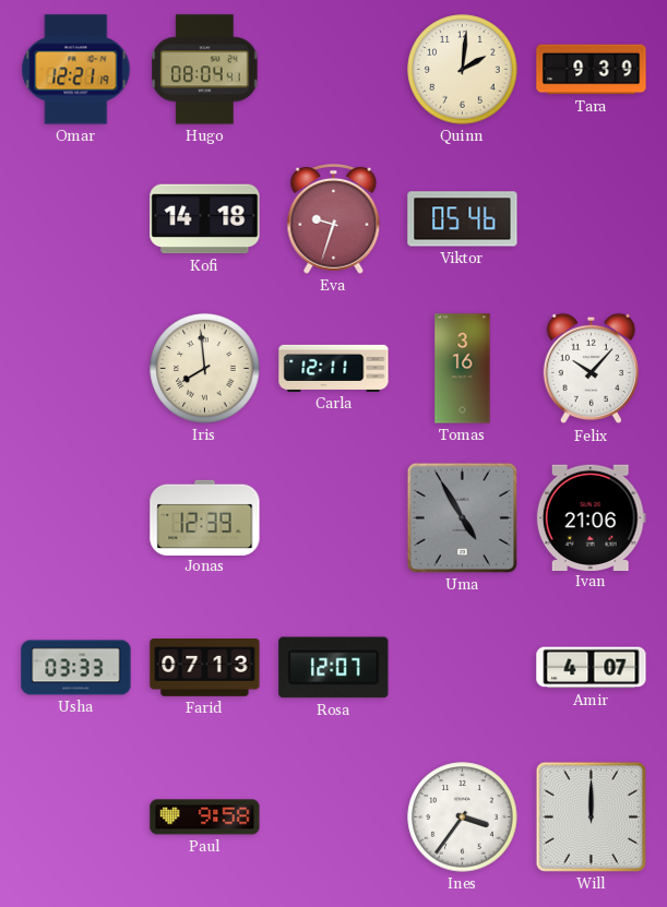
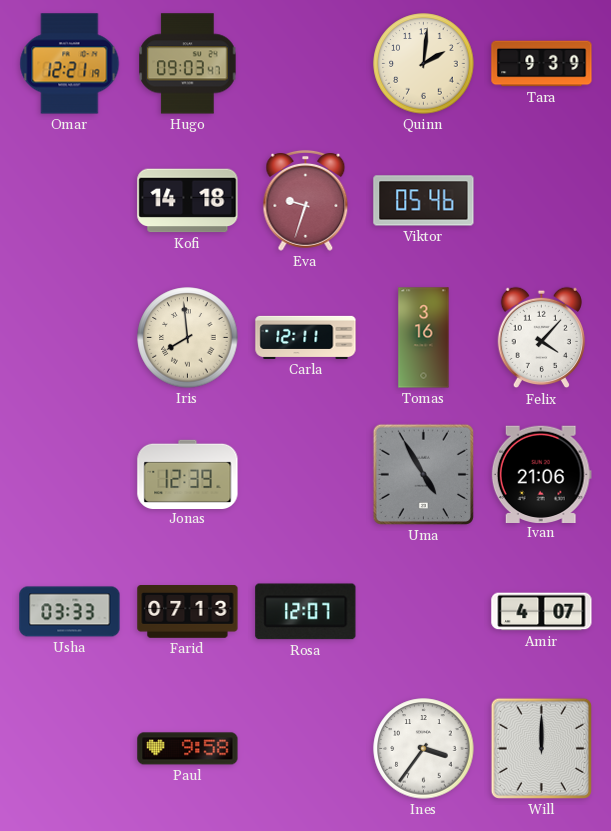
Hugo: 08:04 -> 09:03 (188, 64)
Felix: 10:07 -> 4:07 (541, 338)
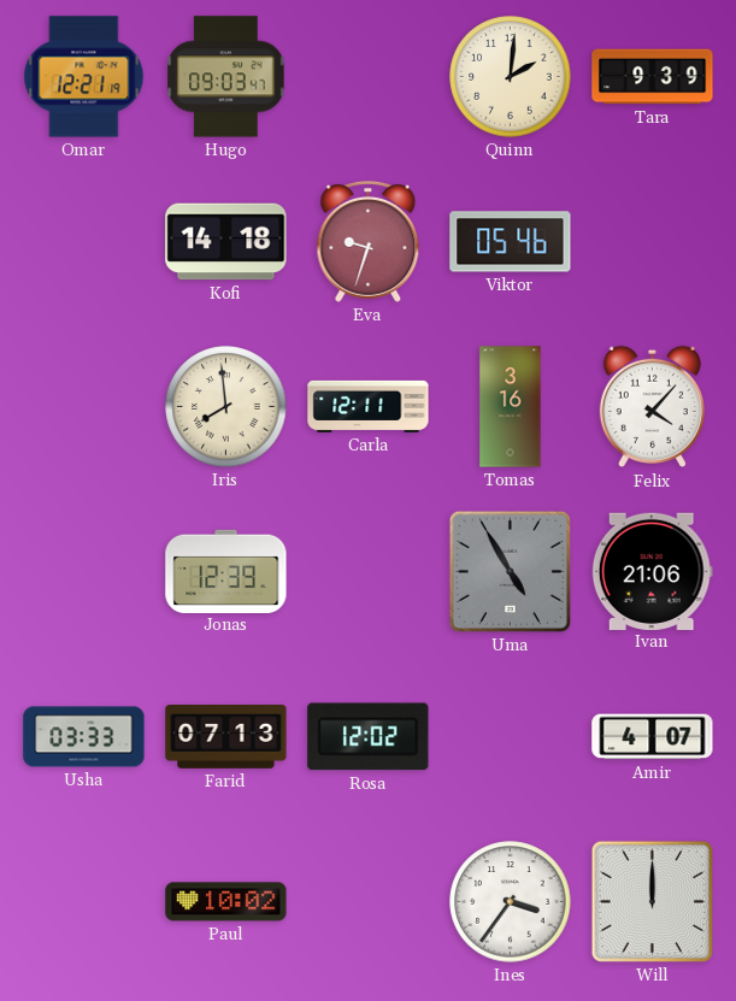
Rosa: 12:07 -> 12:02 (369, 737)
Paul: 9:58 -> 10:02 (226, 902)
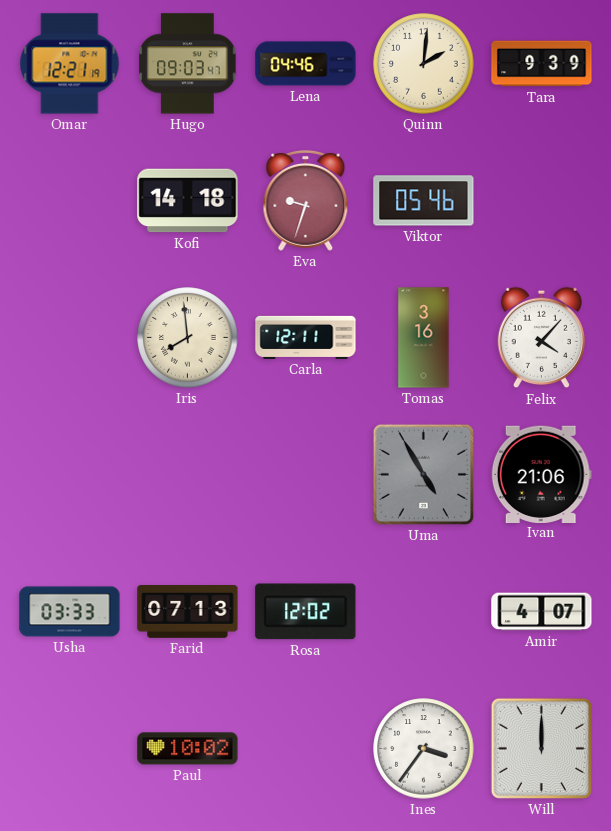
Lena: none -> 04:46 (306, 64)
Jonas: 12:39 -> none (226, 571)
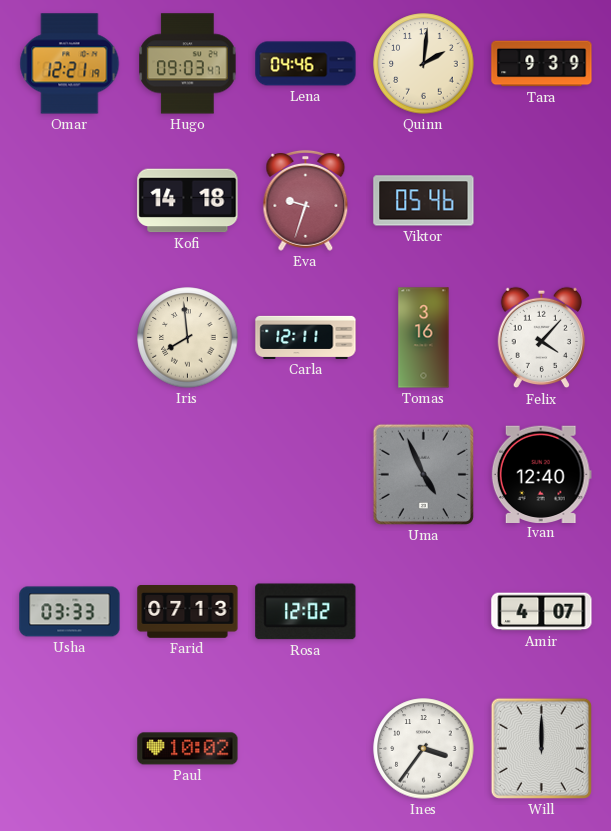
Uma: 4:55 -> 4:56 (423, 474)
Ivan: 21:06 -> 12:40 (541, 474)
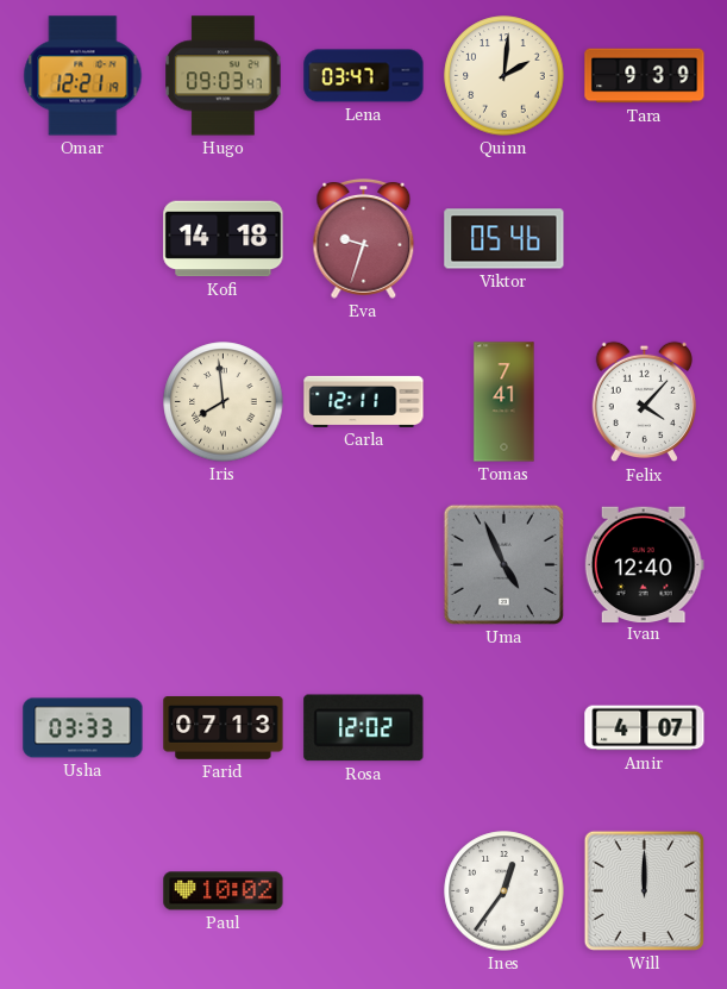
Lena: 04:46 -> 03:47 (364, 76)
Tomas: 3:16 -> 7:41 (504, 402)
Ines: 3:36 -> 12:36 (504, 891)
